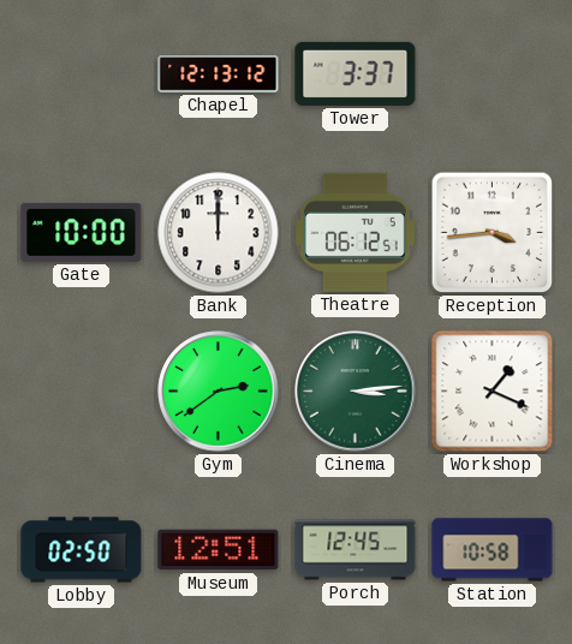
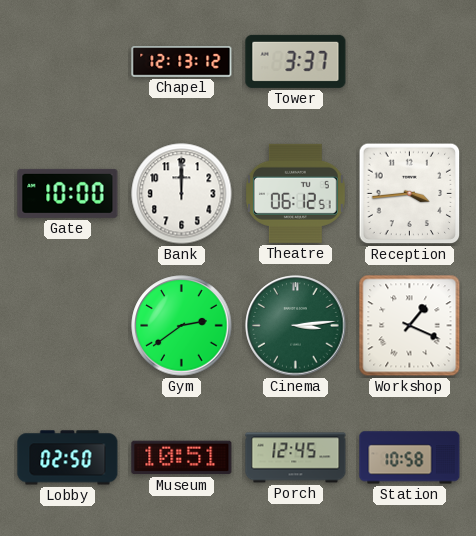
Museum: 12:51 -> 10:51 (182, 458)
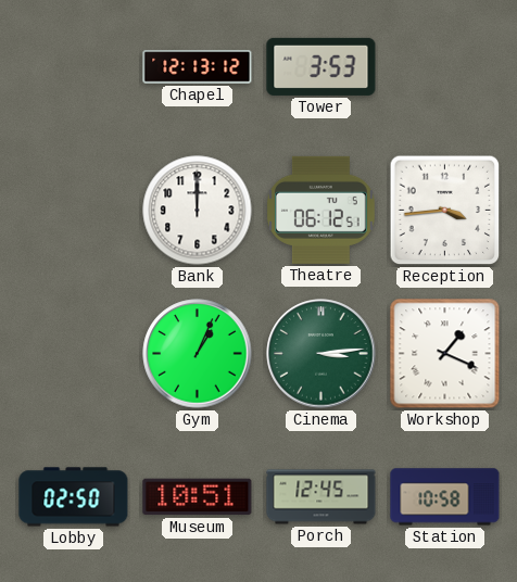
Tower: 3:37 -> 3:53 (321, 66)
Gate: 10:00 -> none (68, 193)
Gym: 2:39 -> 1:04 (198, 354)
